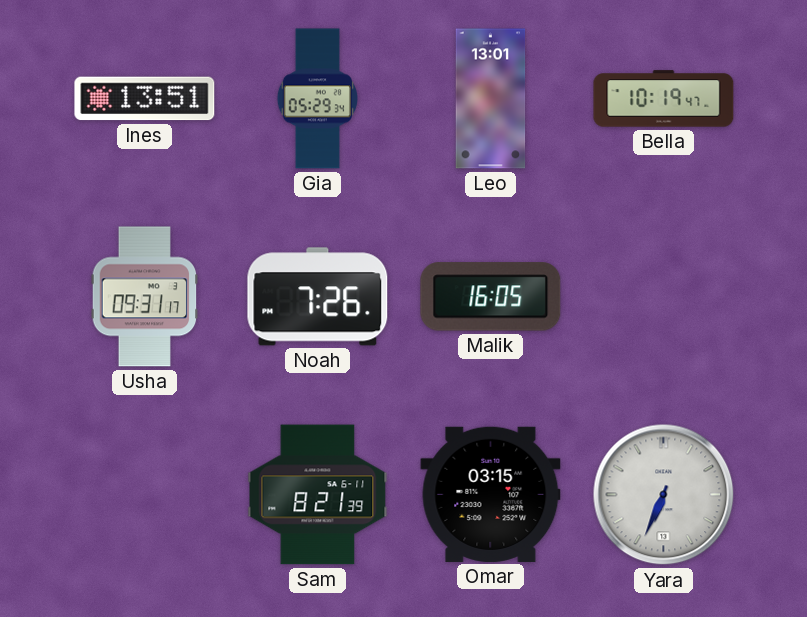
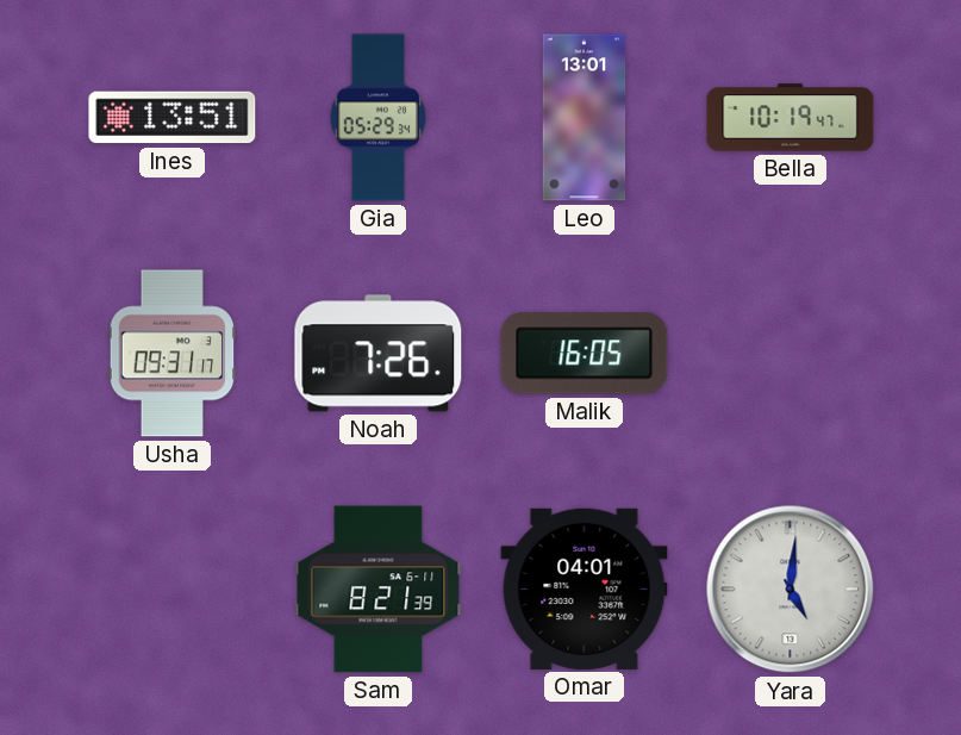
Omar: 03:15 -> 04:01 (585, 588)
Yara: 6:34 -> 5:01 (791, 590)
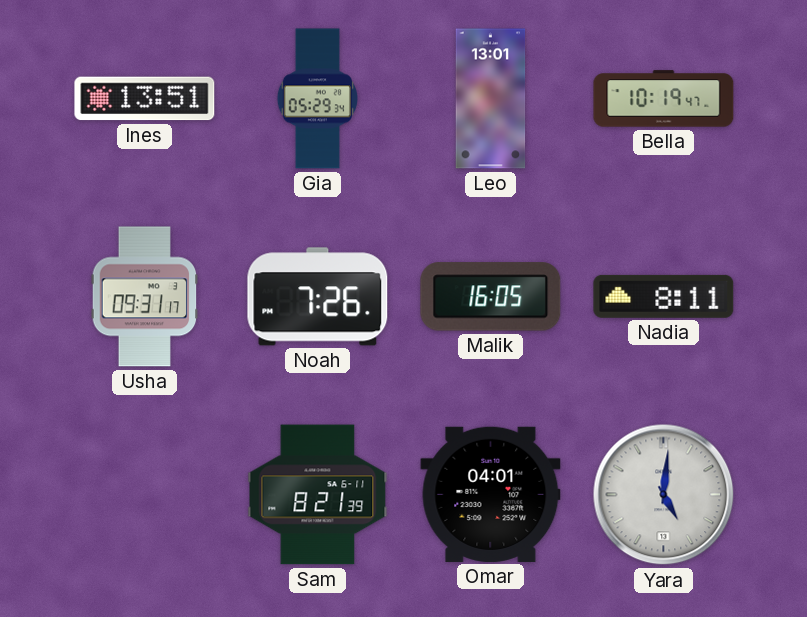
Nadia: none -> 8:11 (664, 296)
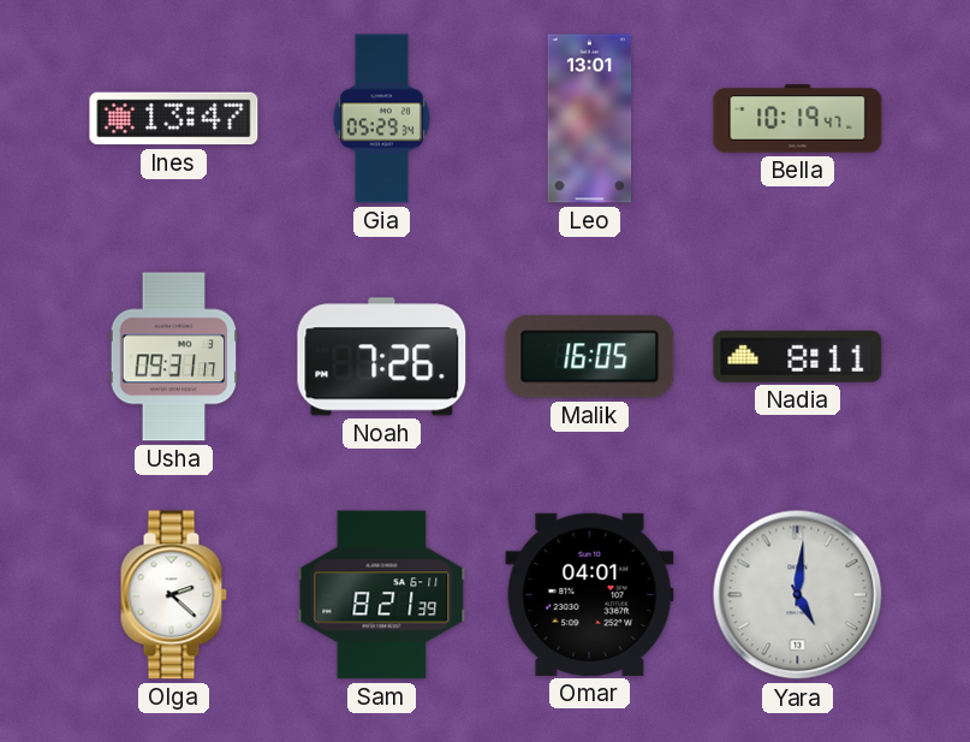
Ines: 13:51 -> 13:47 (174, 119)
Olga: none -> 2:22 (173, 595)
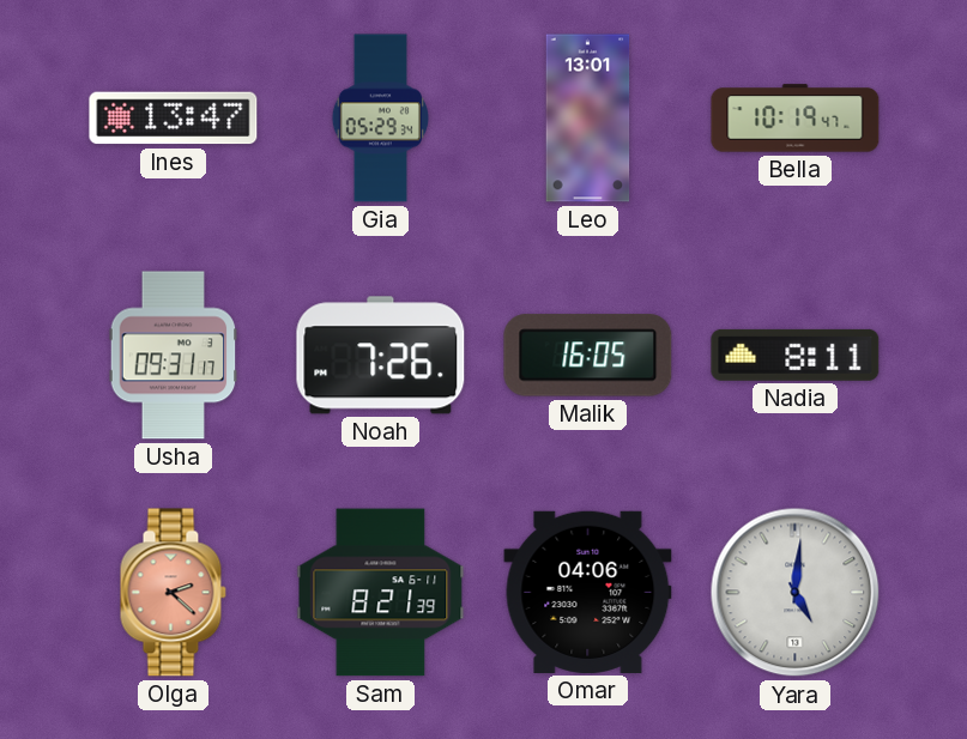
Olga dial: white -> salmon (173, 593)
Omar: 04:01 -> 04:06 (588, 592)
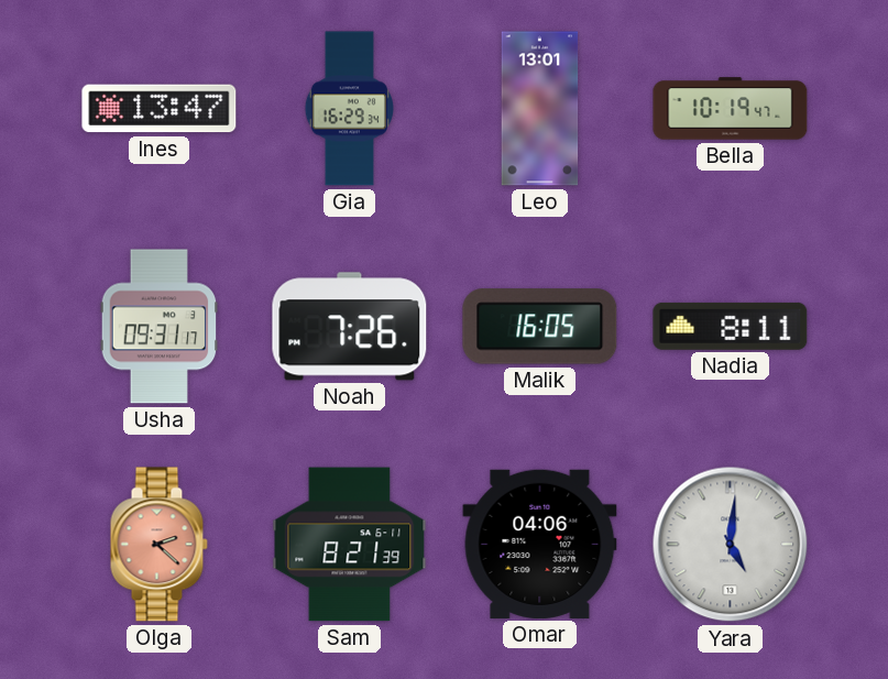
Gia: 05:29 -> 16:29 (349, 109)
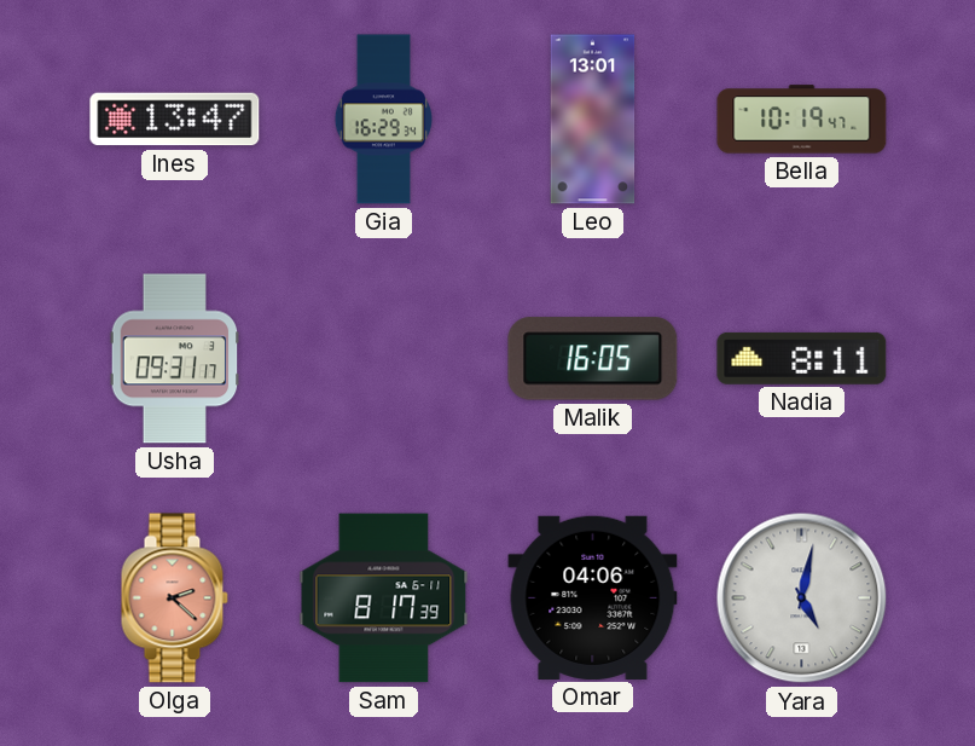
Noah: 7:26 -> none (350, 327)
Sam: 8:21 -> 8:17 (384, 598)
Yara: 5:01 -> 5:02 (802, 598)
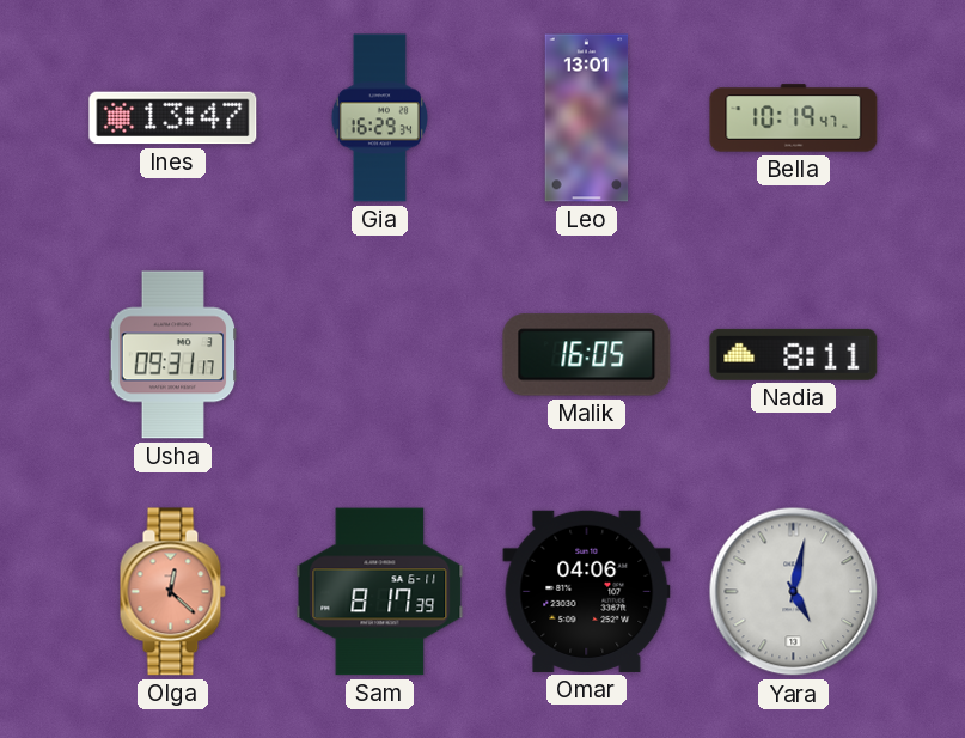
Olga: 2:22 -> 12:22 (172, 592)
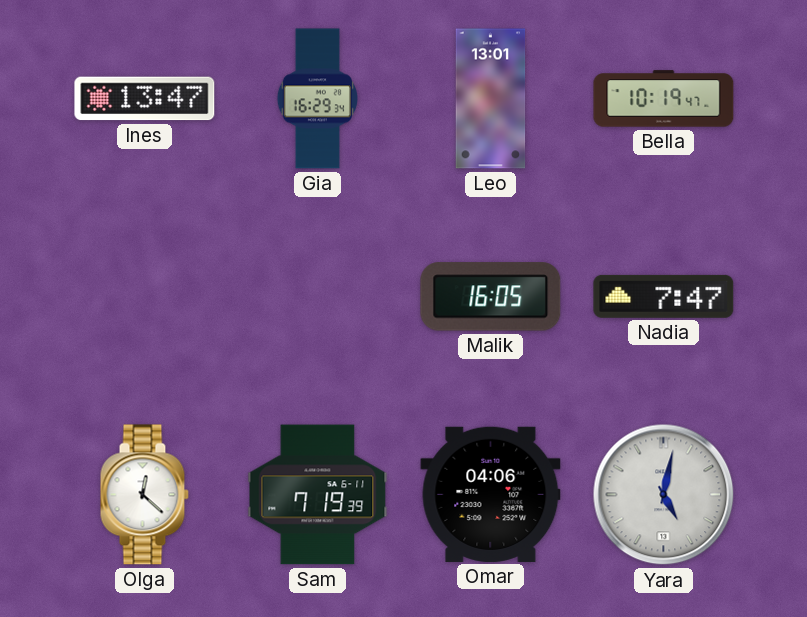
Usha: 09:31 -> none (173, 355)
Nadia: 8:11 -> 7:47 (664, 296)
Olga dial: salmon -> white (144, 495)
Sam: 8:17 -> 7:19 (318, 495)
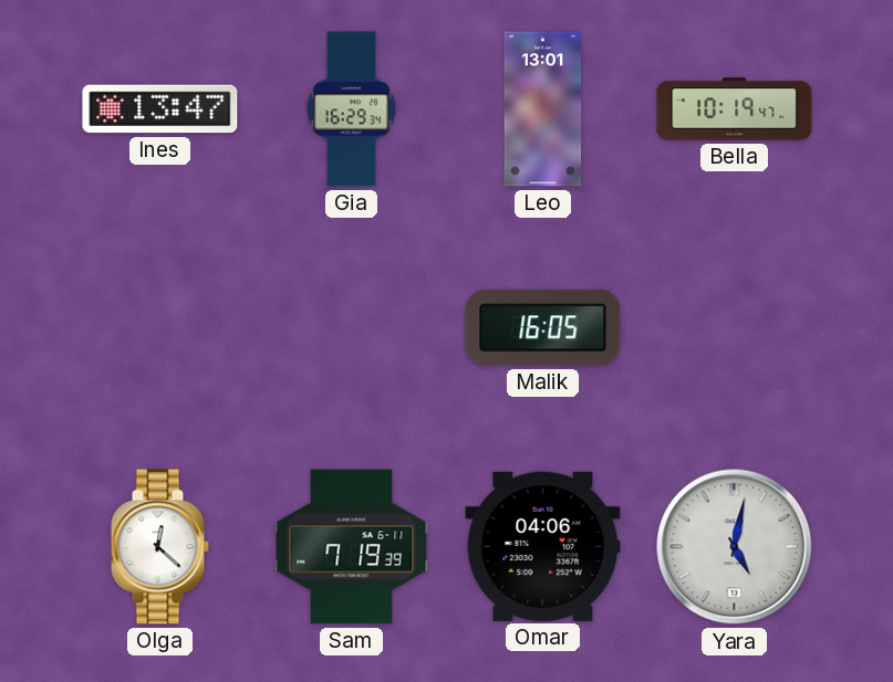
Nadia: 7:47 -> none (664, 296)
